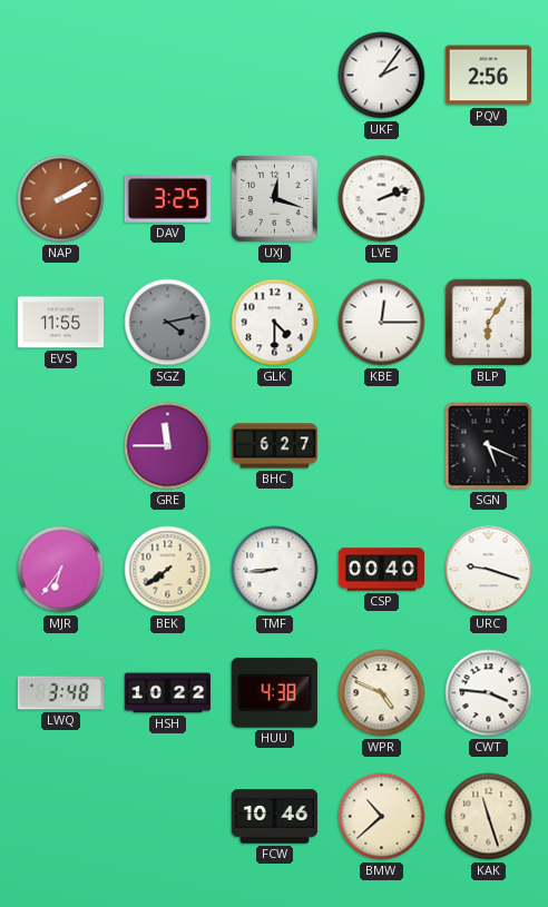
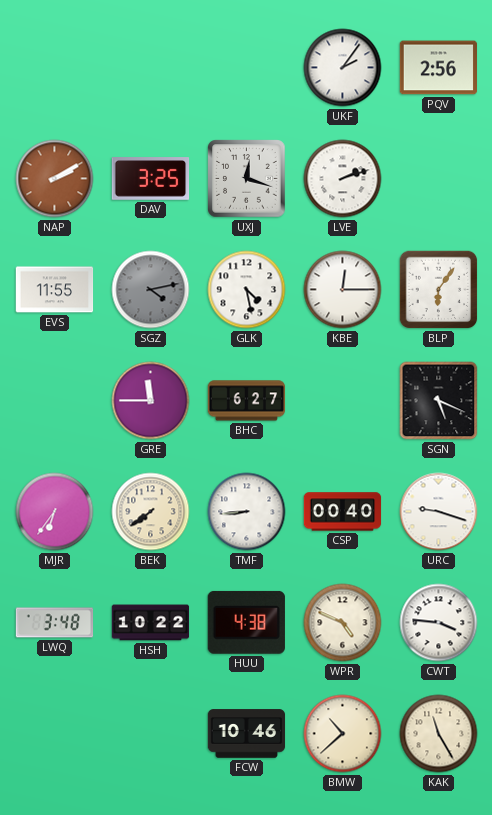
GLK: 4:30 -> 4:28 (247, 290)
KAK: 11:27 -> 11:25 (439, 734)
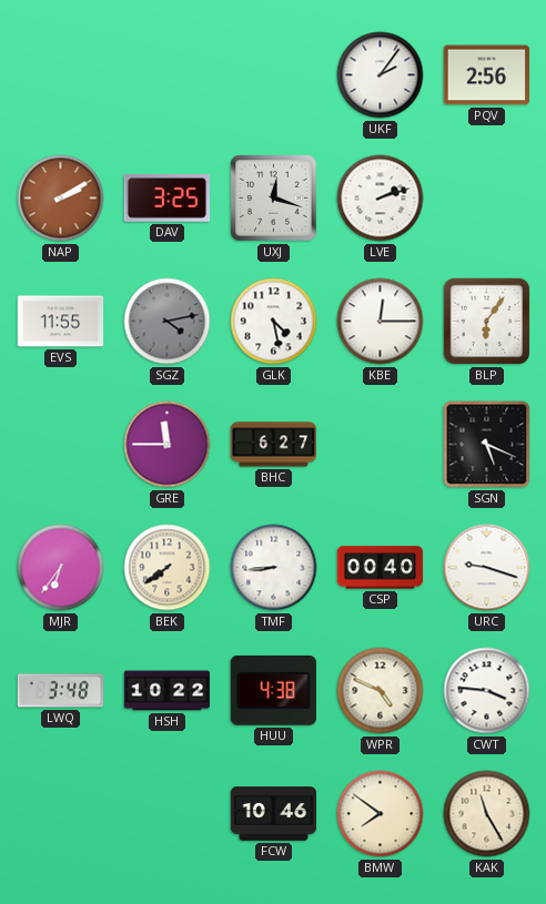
BMW: 10:38 -> 7:51 (381, 814)
